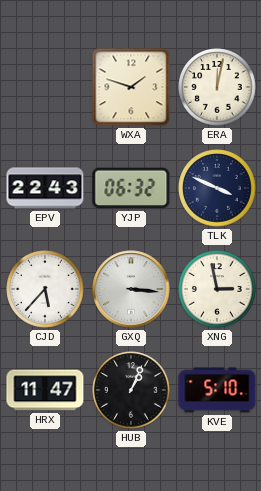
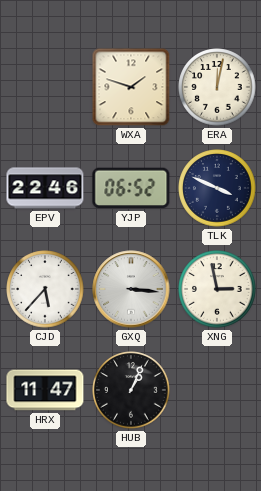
EPV: 22:43 -> 22:46 (45, 188)
YJP: 06:32 -> 06:52 (131, 188)
KVE: 5:10 -> none (217, 390)
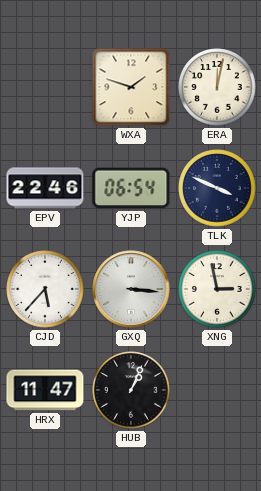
YJP: 06:52 -> 06:54 (131, 188)
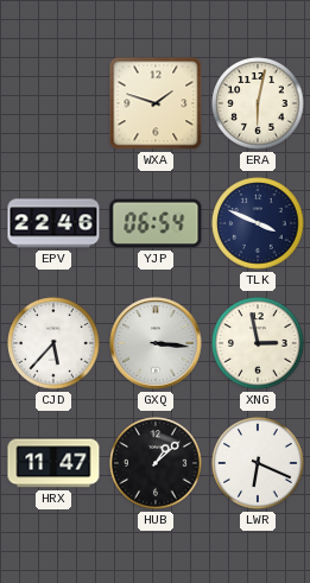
ERA: 12:02 -> 6:02 (258, 103)
HUB: 1:04 -> 1:08 (156, 463)
LWR: none -> 6:19 (258, 463)
